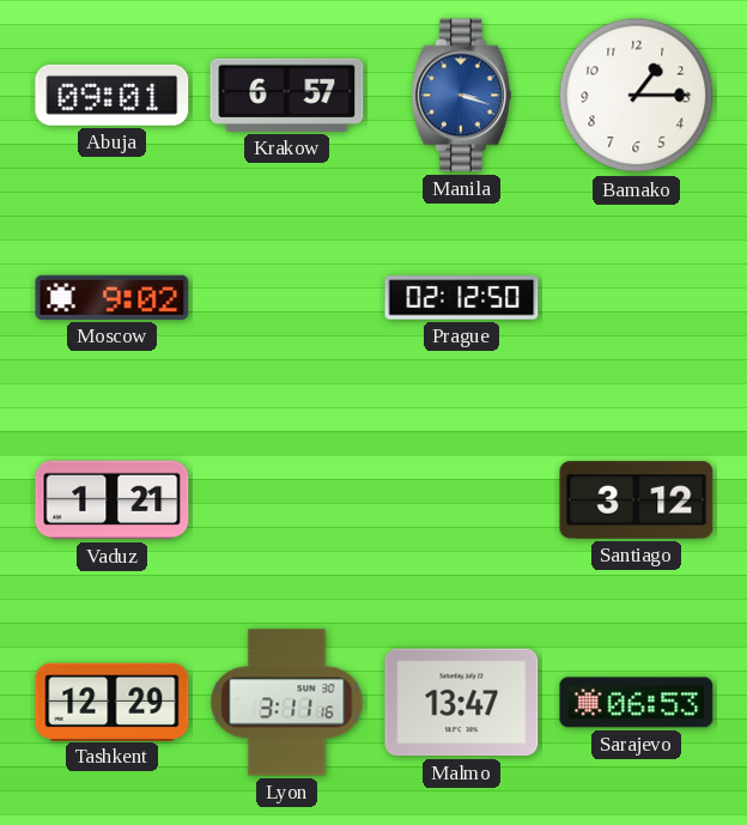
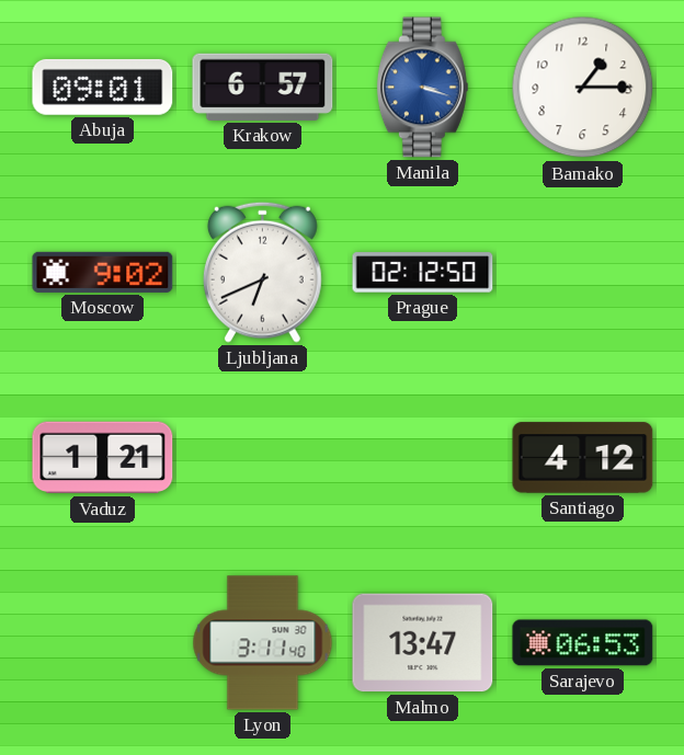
Ljubljana: none -> 6:41 (262, 272)
Santiago: 3:12 -> 4:12 (583, 458)
Tashkent: 12:29 -> none (113, 702)
Lyon: 3:11:16 -> 3:11:40 (263, 643)
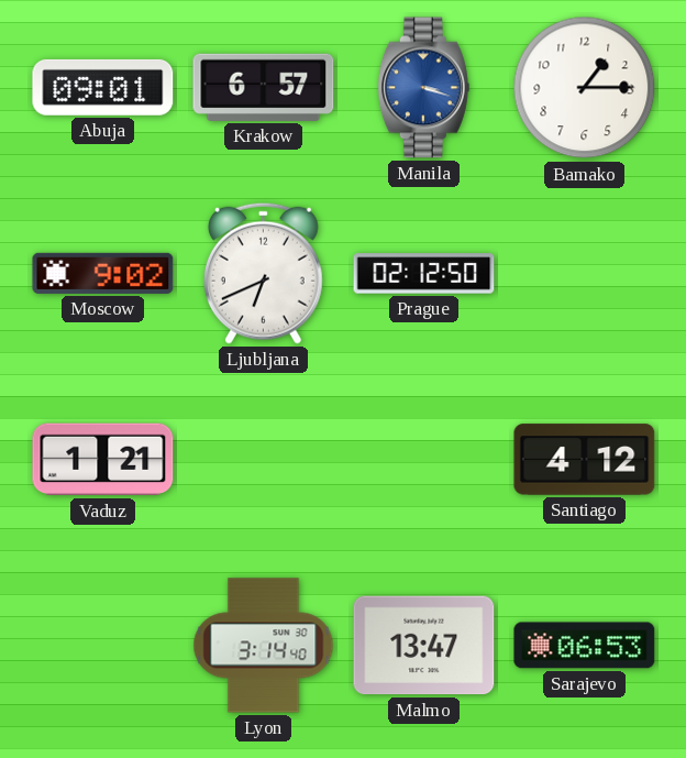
Lyon: 3:11 -> 3:14 (264, 646)
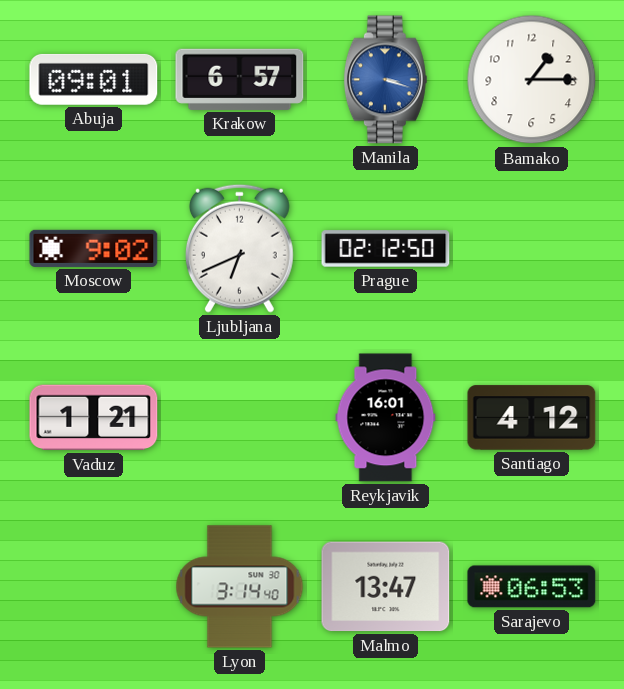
Reykjavik: none -> 16:01 (386, 418)
